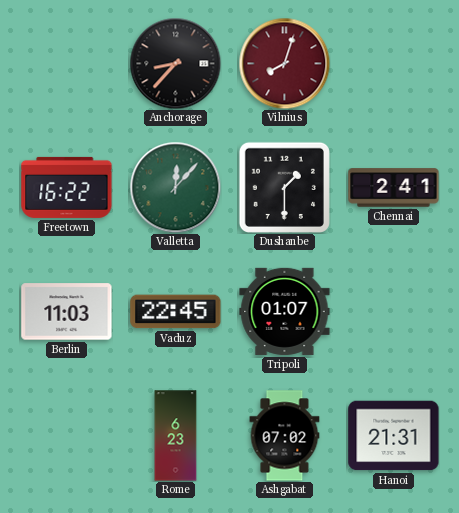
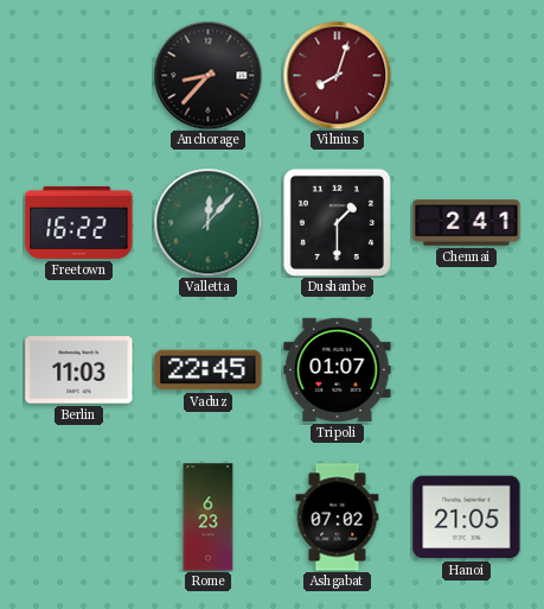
Hanoi: 21:31 -> 21:05 (467, 518)
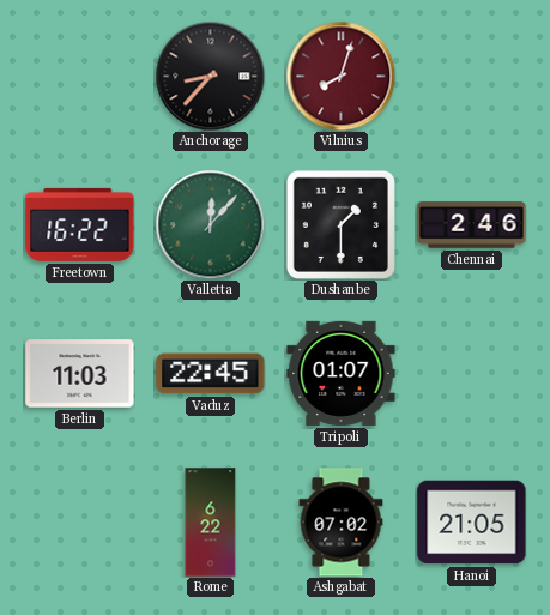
Chennai: 2:41 -> 2:46 (472, 225)
Rome: 6:23 -> 6:22 (211, 523)
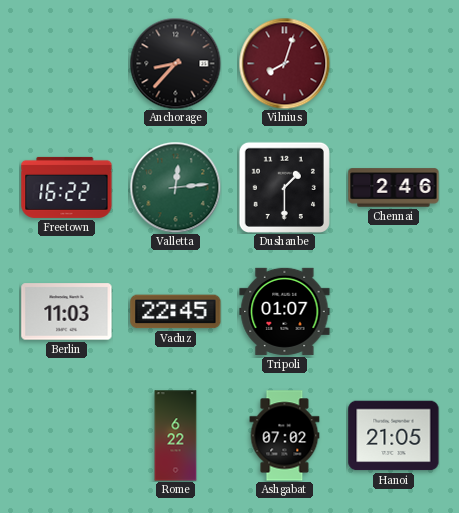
Valletta: 12:07 -> 12:14 (175, 187)
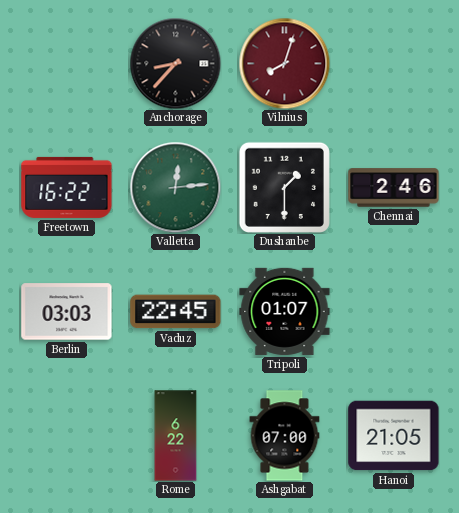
Berlin: 11:03 -> 03:03 (67, 312)
Ashgabat: 07:02 -> 07:00 (285, 436)
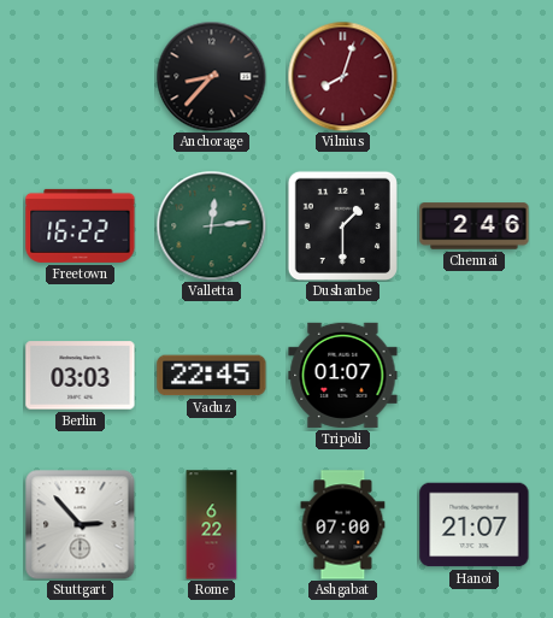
Stuttgart: none -> 2:53 (80, 524)
Hanoi: 21:05 -> 21:07 (475, 525)
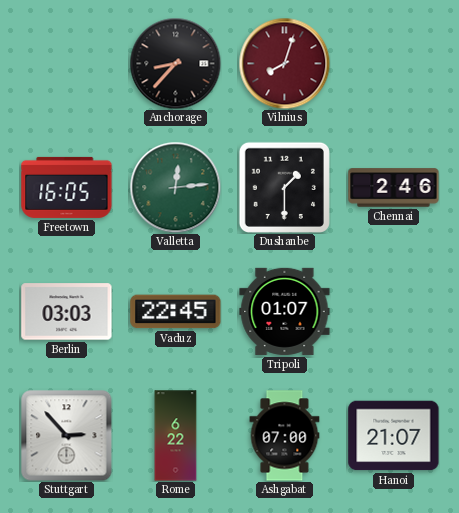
Freetown: 16:22 -> 16:05 (67, 187)
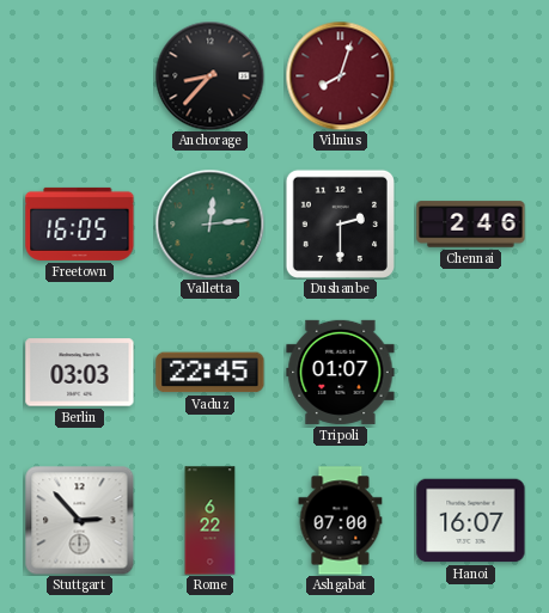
Dushanbe: 1:30 -> 2:30 (340, 223)
Hanoi: 21:07 -> 16:07 (471, 521)
